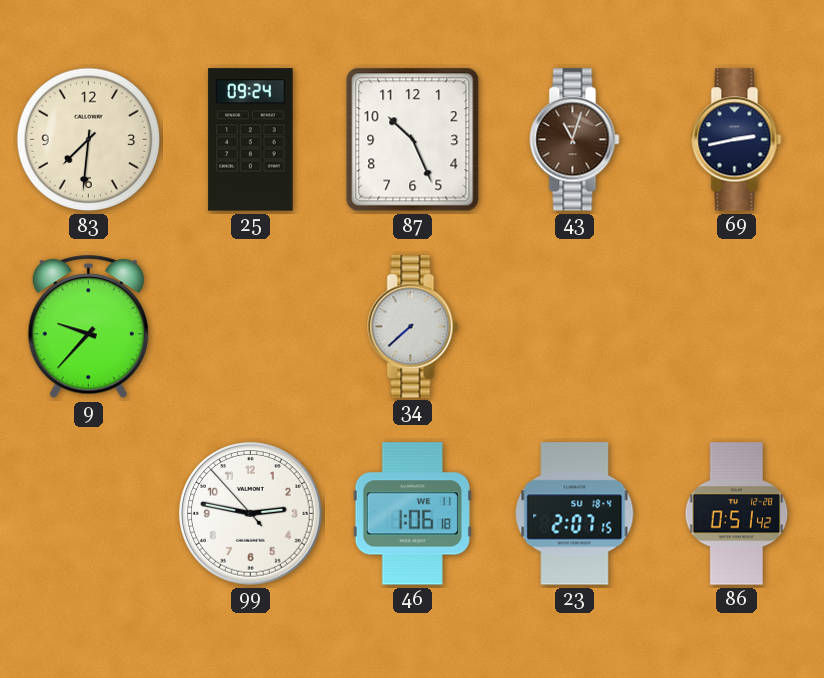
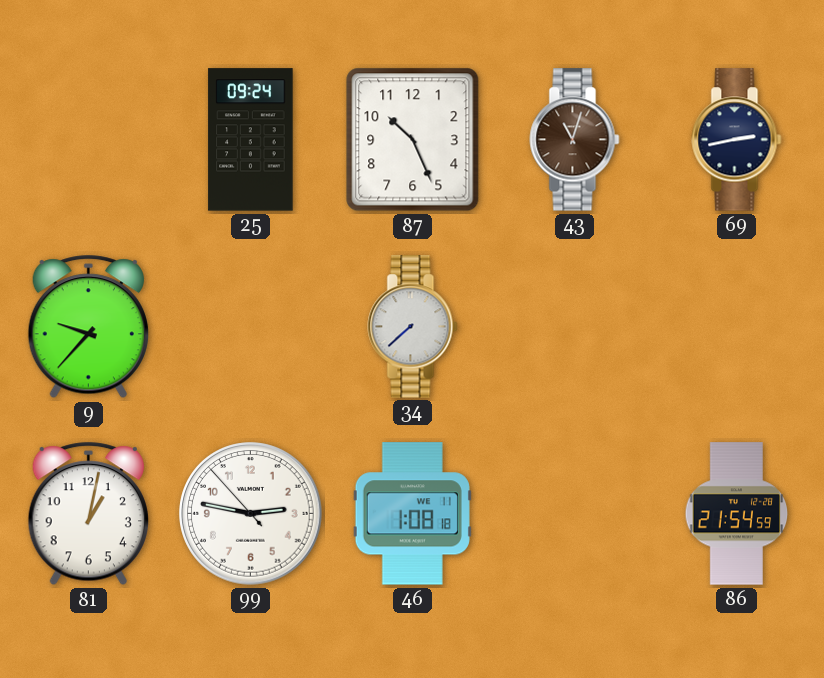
83: 7:31 -> none (89, 140)
81: none -> 1:02 (88, 514)
46: 1:06 -> 1:08 (412, 514)
23: 2:07 -> none (575, 514)
86: 0:51 -> 21:54 (737, 514)
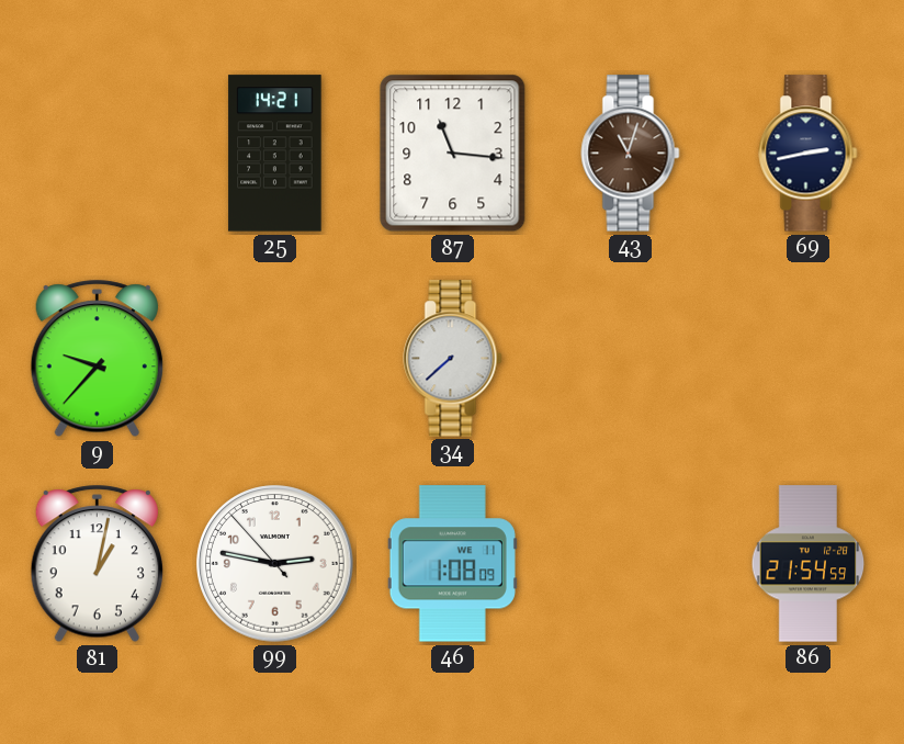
25: 09:24 -> 14:21 (275, 154)
87: 10:26 -> 11:16 (453, 154)
46: 1:08:18 -> 1:08:09 (452, 564)
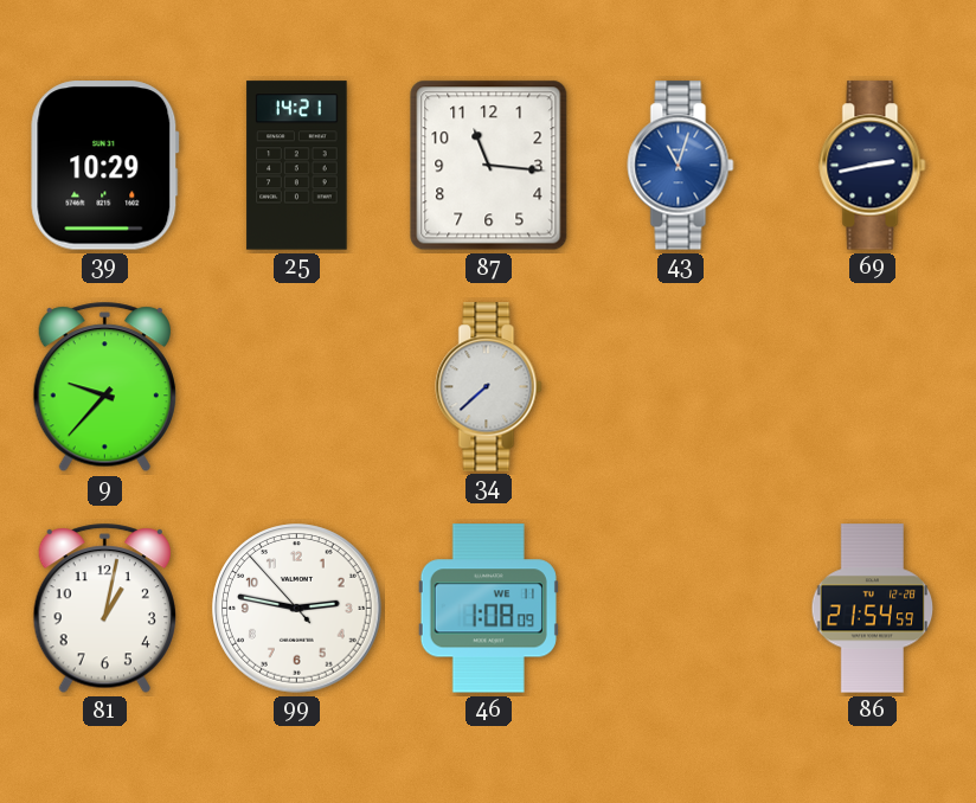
39: none -> 10:29 (105, 166)
43 dial: brown -> blue (681, 166)
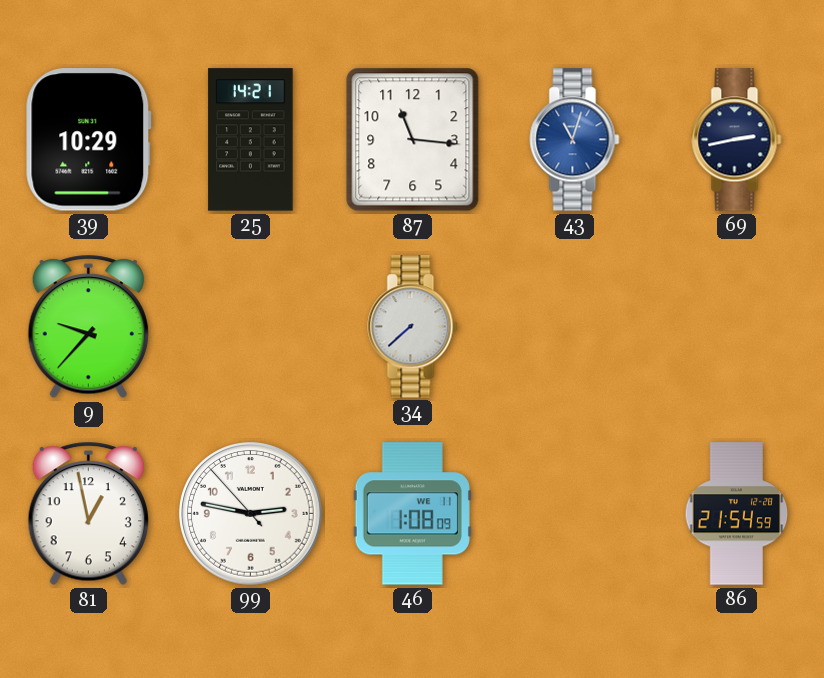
81: 1:02 -> 12:58 (88, 514)
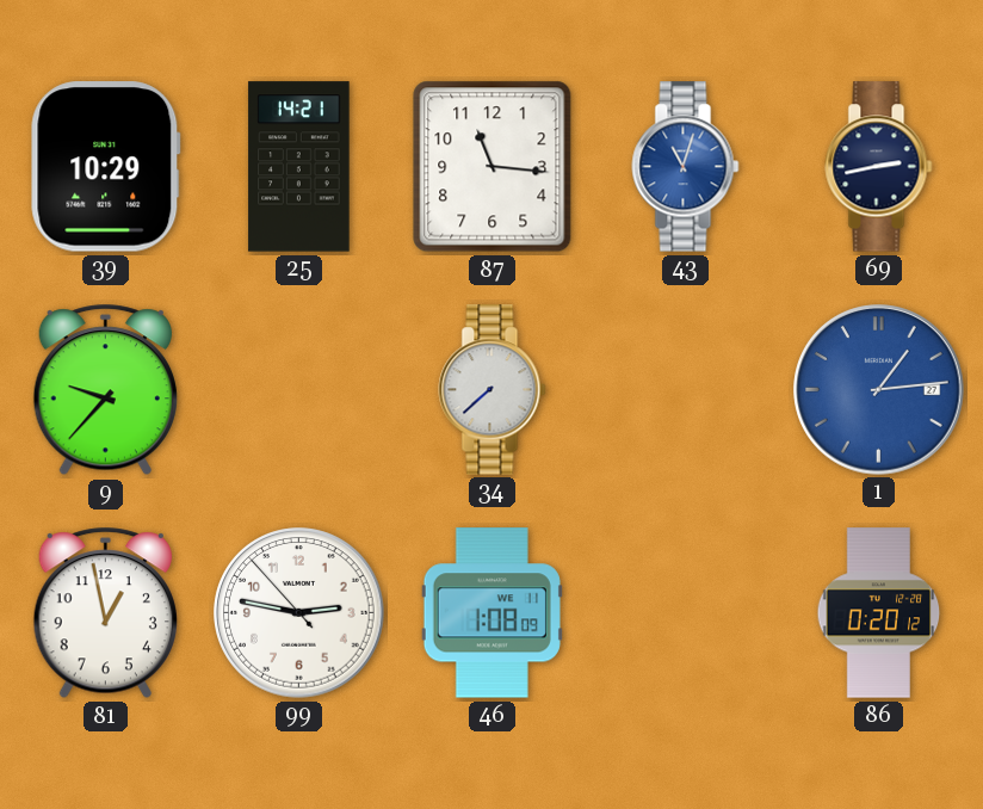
1: none -> 1:14 (879, 390)
86: 21:54 -> 0:20 (879, 613)
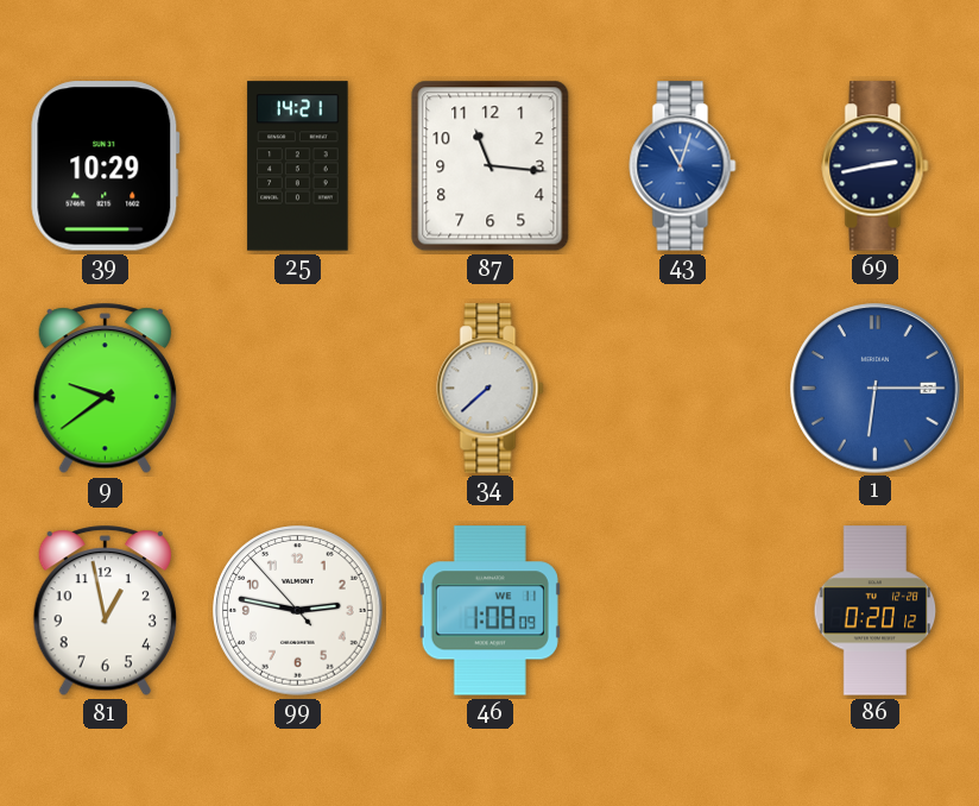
9: 9:37 -> 9:39 (105, 389)
1: 1:14 -> 6:15 (876, 389)
